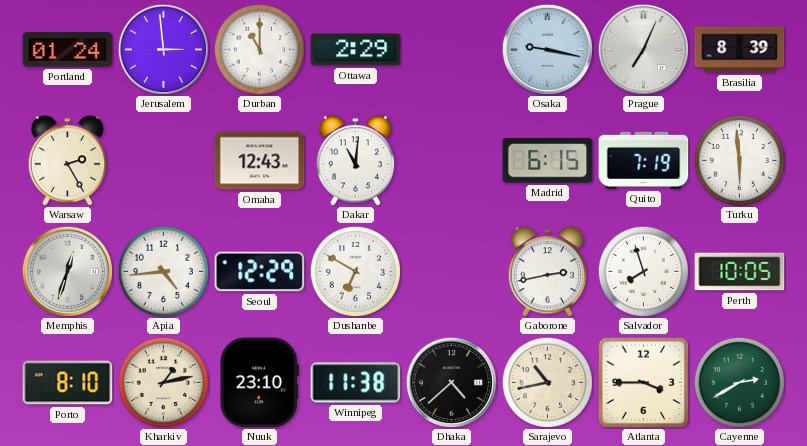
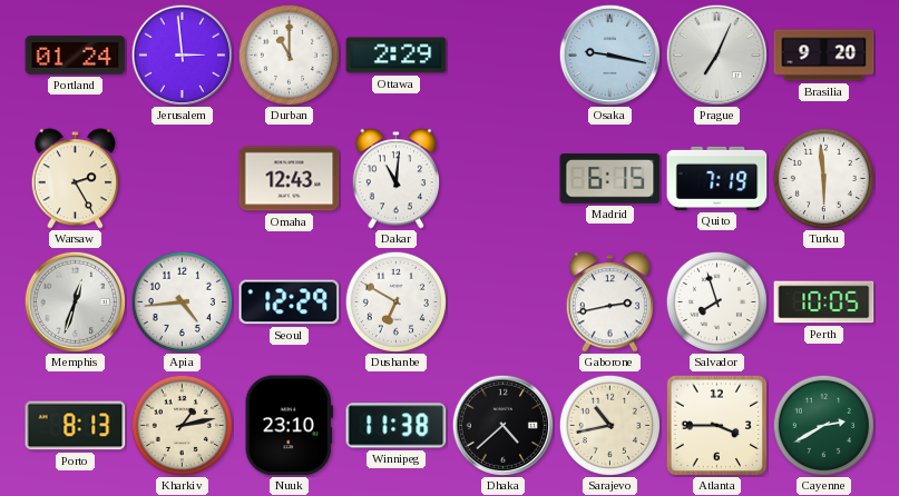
Brasilia: 8:39 -> 9:20 (824, 56)
Porto: 8:10 -> 8:13 (76, 426)
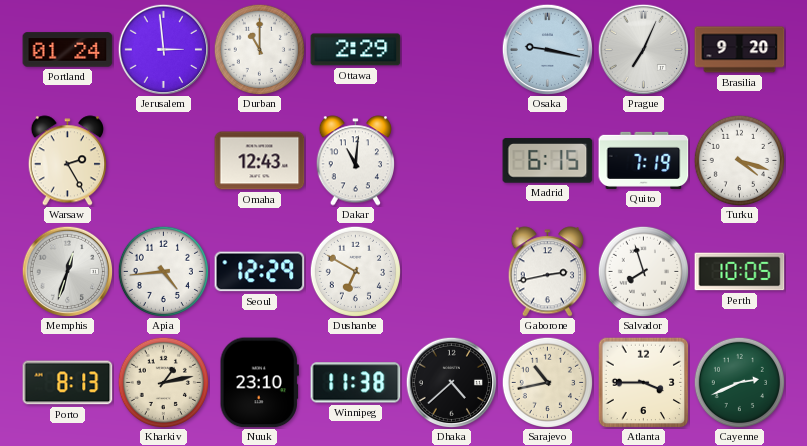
Turku: 5:59 -> 4:18 (739, 160)
Cayenne: 2:40 -> 2:41 (739, 382)
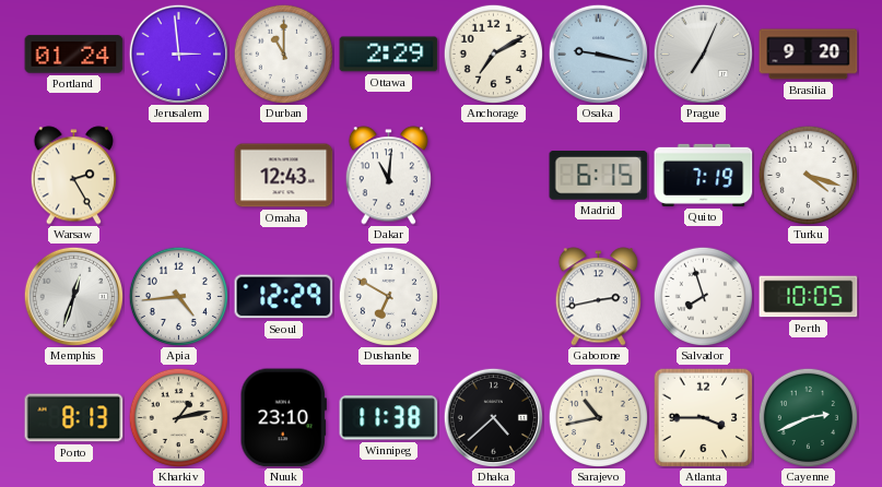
Anchorage: none -> 7:10 (493, 54)
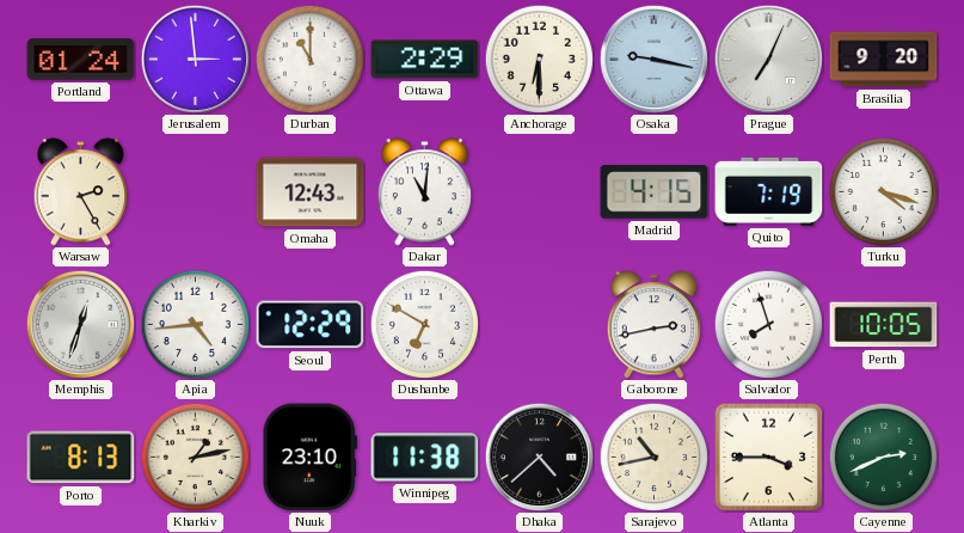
Anchorage: 7:10 -> 6:30 (539, 59)
Madrid: 6:15 -> 4:15 (655, 192)
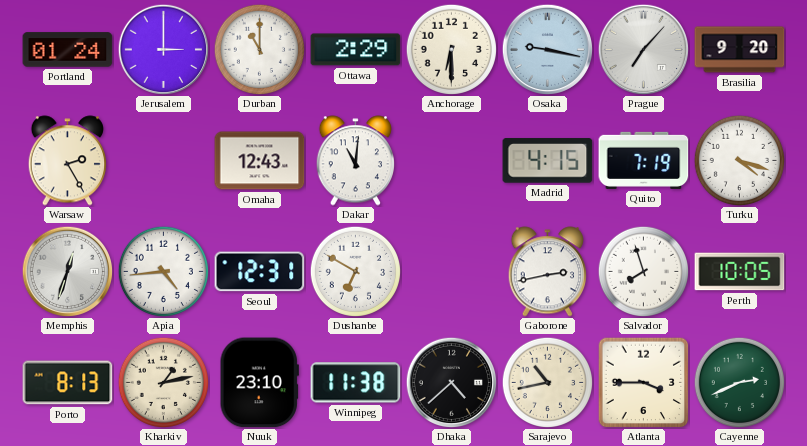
Jerusalem: 2:59 -> 3:00 (163, 49)
Prague: 7:04 -> 7:07 (643, 49)
Seoul: 12:29 -> 12:31 (260, 272)
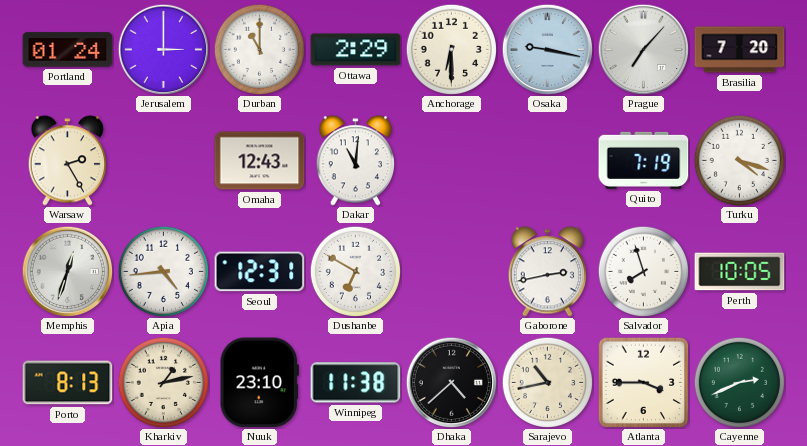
Brasilia: 9:20 -> 7:20 (740, 50)
Madrid: 4:15 -> none (548, 161)
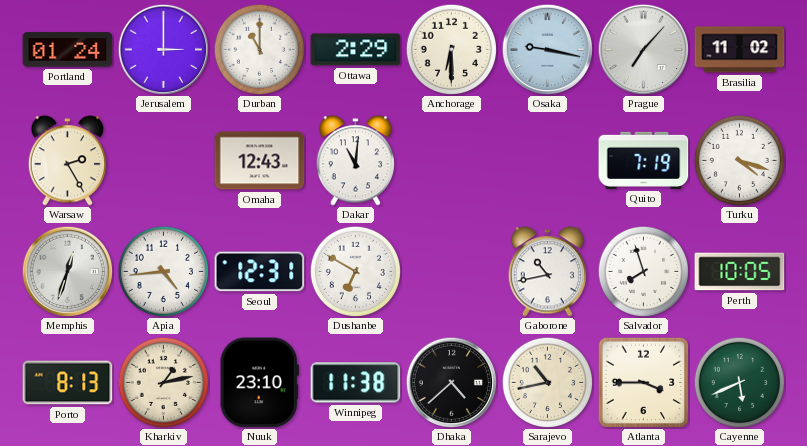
Brasilia: 7:20 -> 11:02 (740, 50)
Gaborone: 2:43 -> 10:43 (547, 272)
Cayenne: 2:41 -> 5:41 (739, 382)
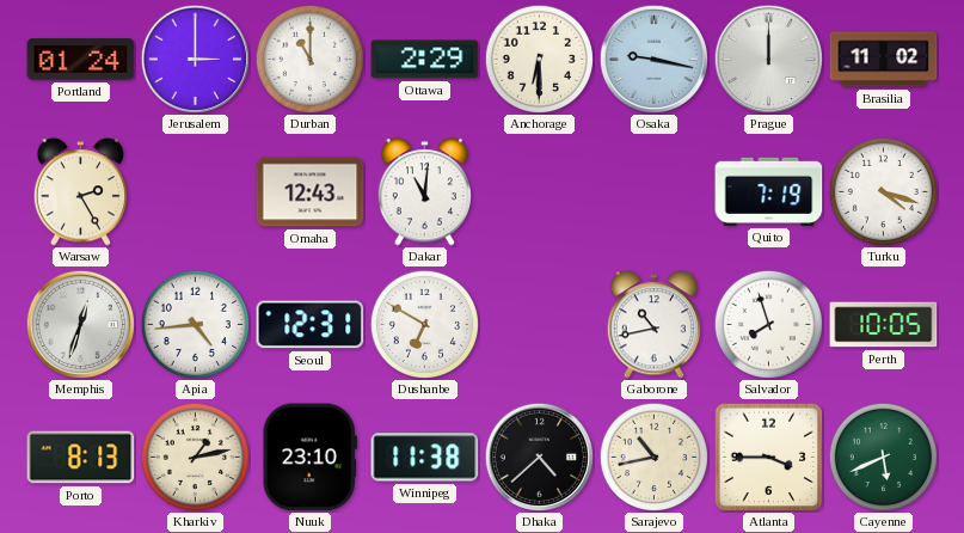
Prague: 7:07 -> 12:00 (768, 59)
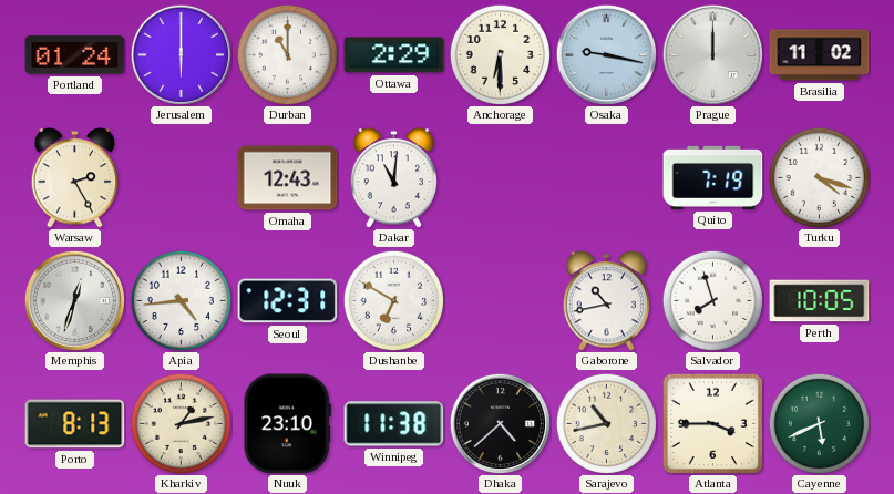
Jerusalem: 3:00 -> 6:00 (181, 54)
